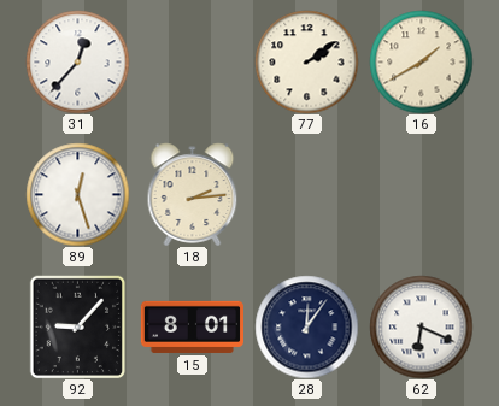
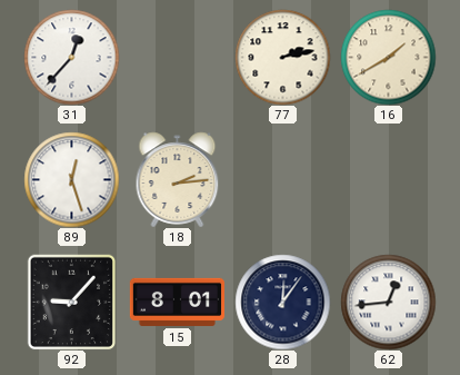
77: 2:09 -> 2:13 (282, 57)
62: 6:19 -> 12:44 (388, 302)
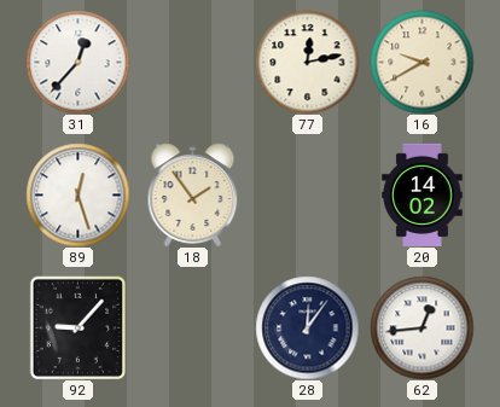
77: 2:13 -> 12:13 (307, 62)
16: 1:40 -> 9:40 (421, 62)
18: 2:14 -> 1:54 (193, 194)
20: none -> 14:02 (423, 194)
15: 8:01 -> none (177, 302)
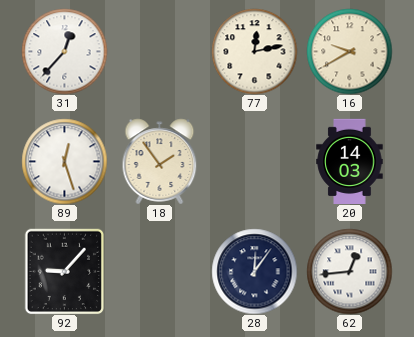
20: 14:02 -> 14:03 (350, 161)
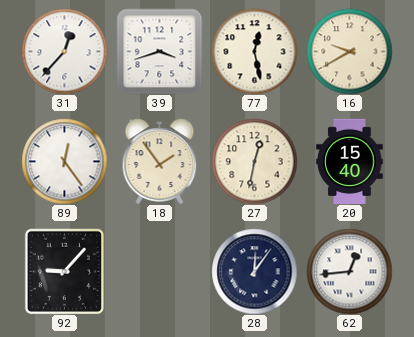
39: none -> 3:42 (159, 51)
77: 12:13 -> 12:28 (254, 51)
89: 12:27 -> 12:24 (64, 161)
27: none -> 12:32 (254, 161)
20: 14:03 -> 15:40 (350, 161)
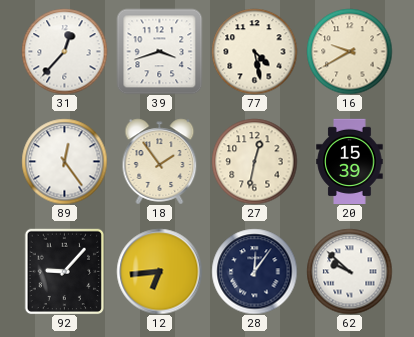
77: 12:28 -> 4:28 (254, 51)
20: 15:40 -> 15:39 (350, 161)
12: none -> 6:44 (159, 271)
62: 12:44 -> 9:52 (349, 271)
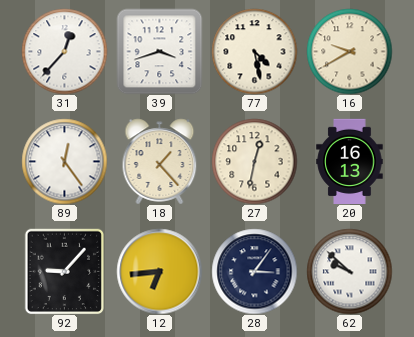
18: 1:54 -> 1:23 (160, 161)
20: 15:39 -> 16:13 (350, 161)
28: 12:06 -> 3:06 (254, 271)
